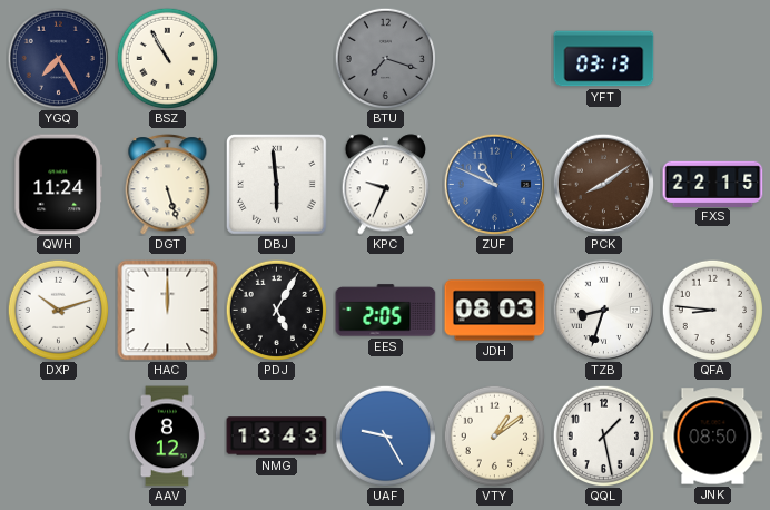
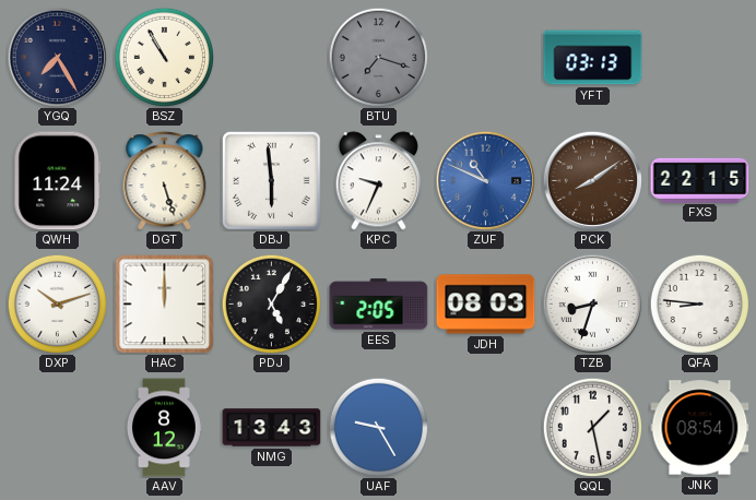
VTY: 1:09 -> none (494, 435)
JNK: 08:50 -> 08:54 (700, 428)
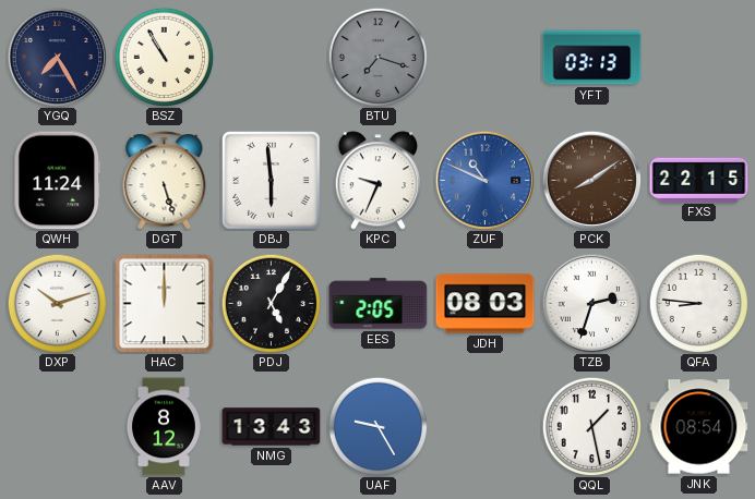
TZB: 8:33 -> 2:33 (591, 303)
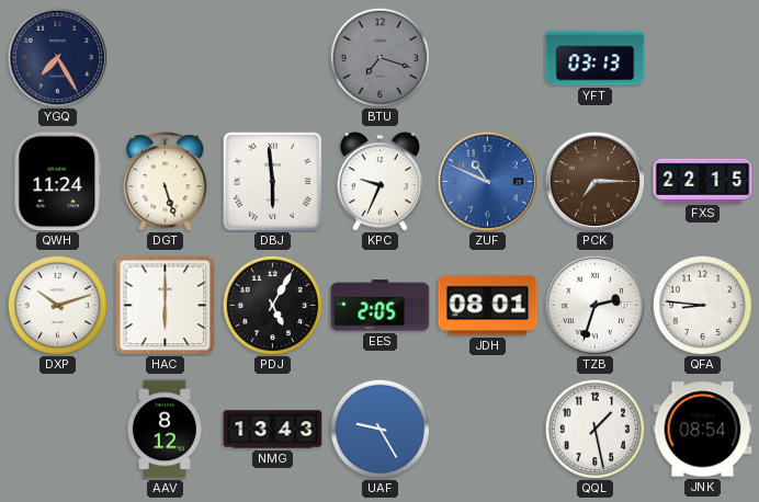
BSZ: 10:55 -> none (164, 57)
PCK: 8:09 -> 7:15 (594, 181)
HAC: 12:00 -> 6:00 (166, 306)
JDH: 08:03 -> 08:01 (488, 306)
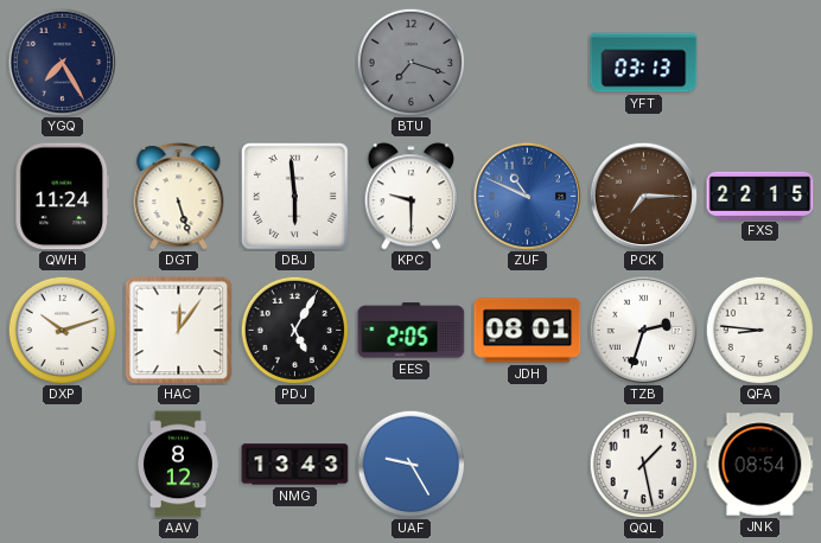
KPC: 9:34 -> 9:30 (412, 197)
HAC: 6:00 -> 12:06 (179, 331)
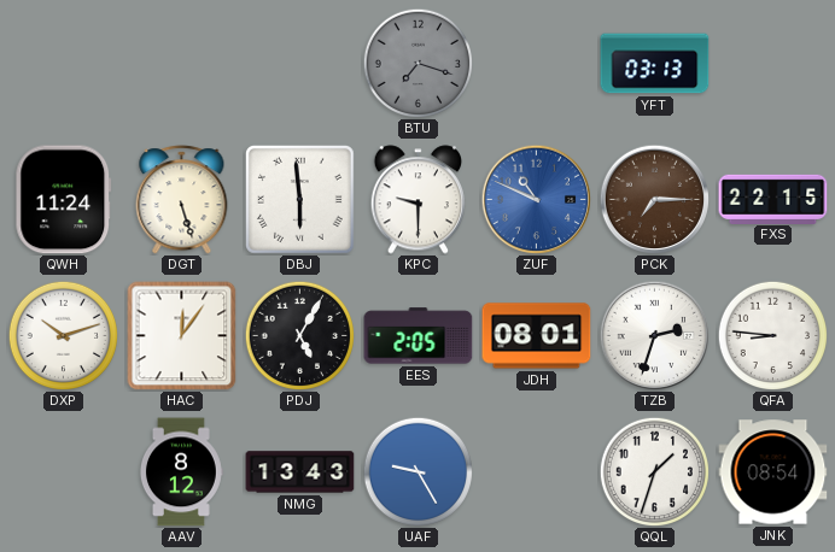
YGQ: 7:25 -> none (62, 62)
QQL: 1:28 -> 1:33 (654, 471)
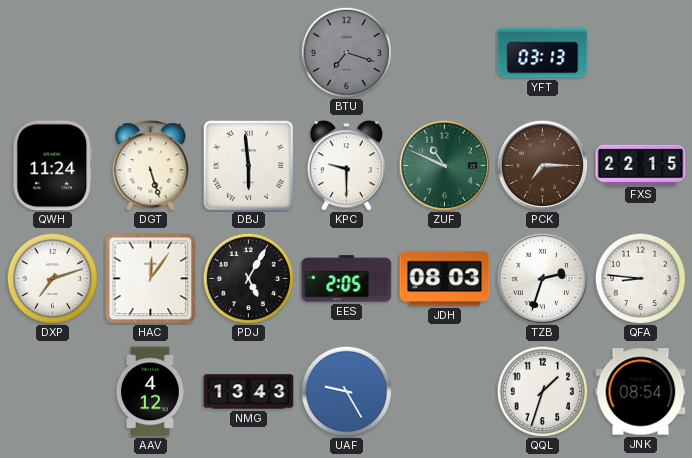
ZUF dial: blue -> green (444, 165)
DXP: 10:12 -> 7:12 (52, 278)
JDH: 08:01 -> 08:03 (445, 279)
AAV: 8:12 -> 4:12 (151, 392)
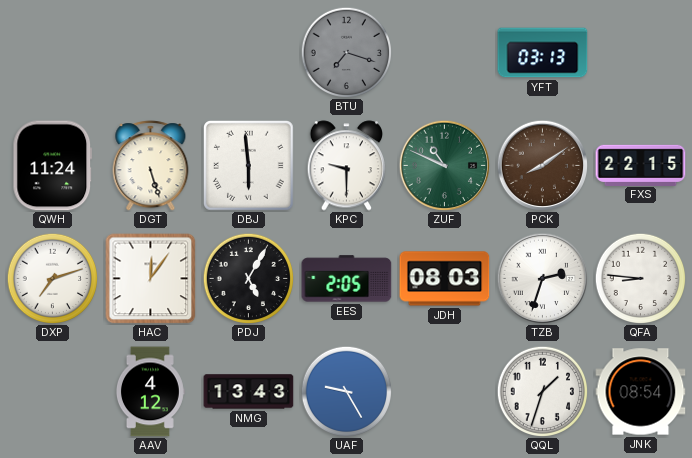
PCK: 7:15 -> 8:09 (542, 165)
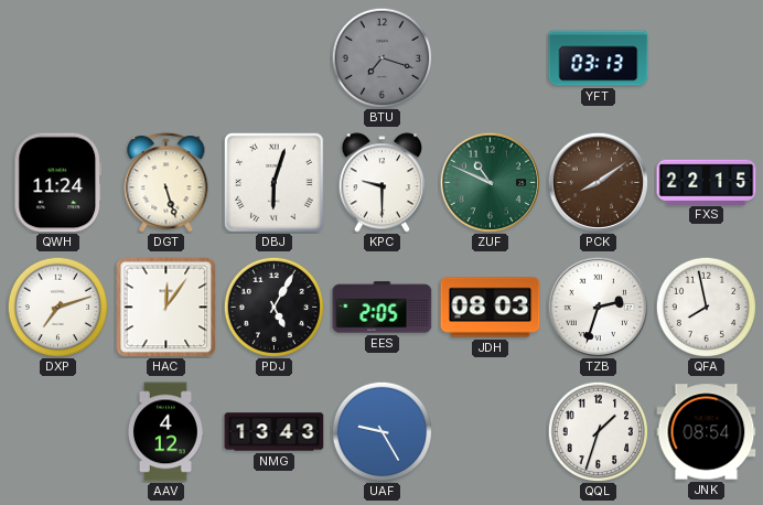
DBJ: 5:59 -> 6:03 (275, 183)
QFA: 8:46 -> 7:58 (706, 307)
